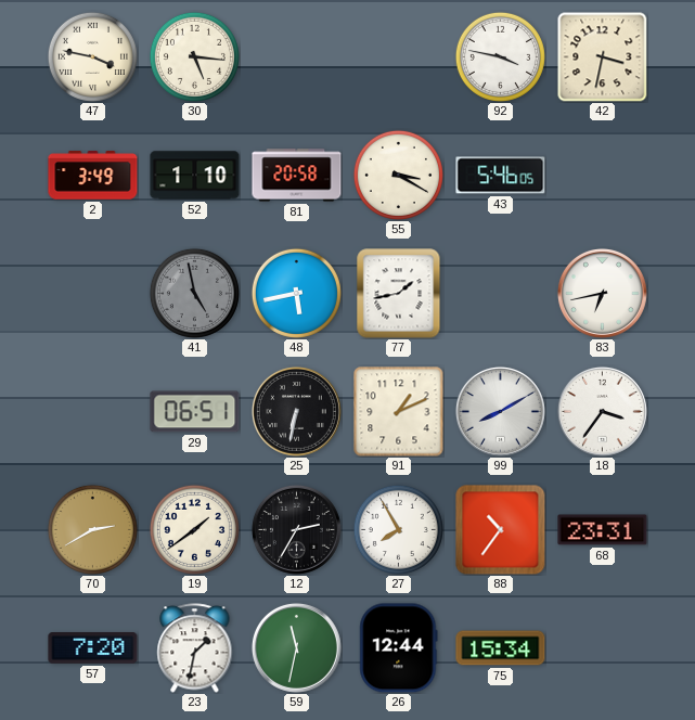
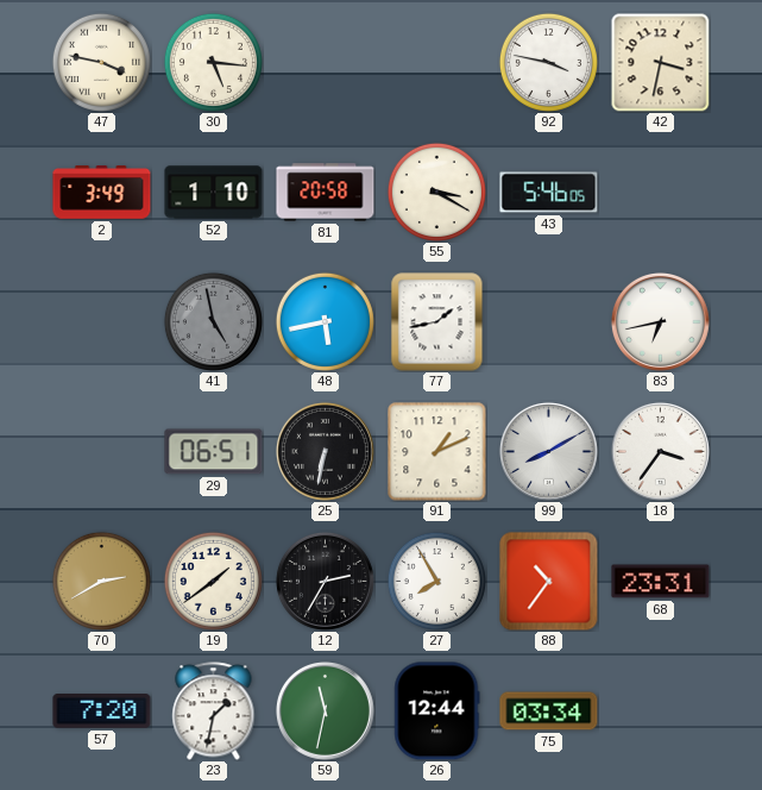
75: 15:34 -> 03:34 (549, 711)
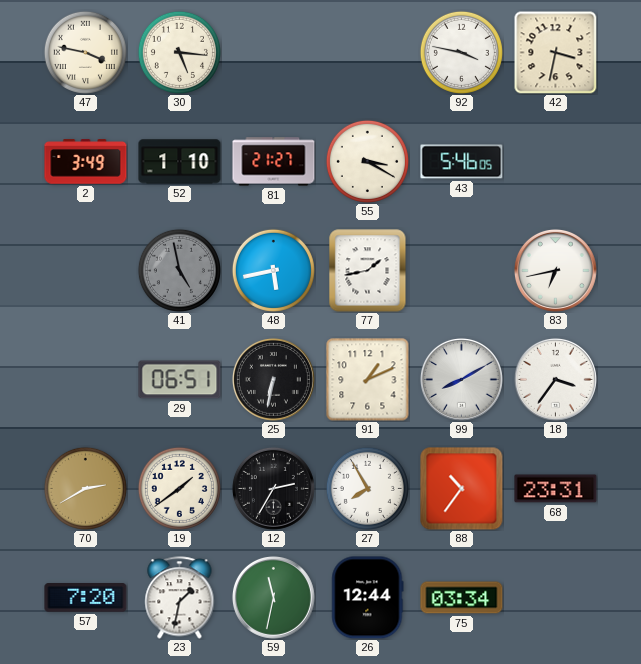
81: 20:58 -> 21:27 (274, 162)
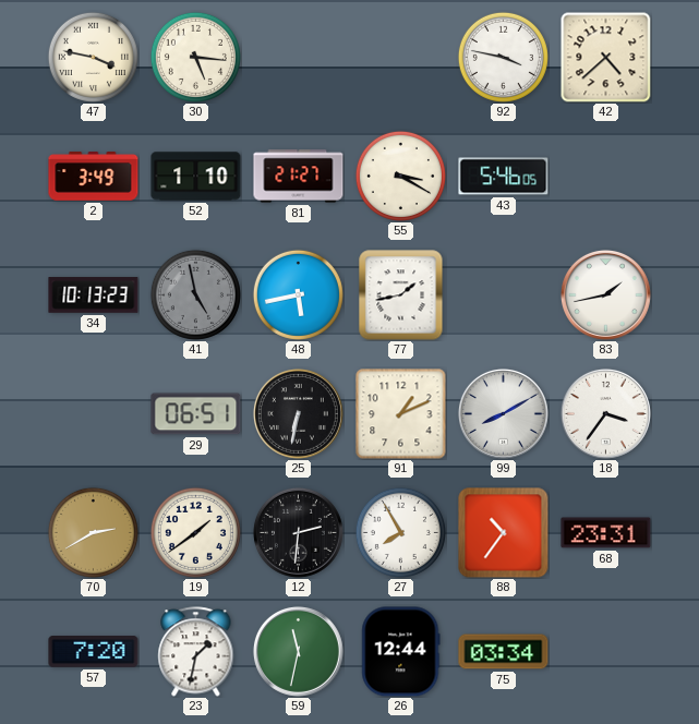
42: 3:32 -> 4:38 (605, 58)
34: none -> 10:13 (94, 295)
83: 6:43 -> 1:43 (605, 294)
12: 2:35 -> 2:31 (298, 532)
